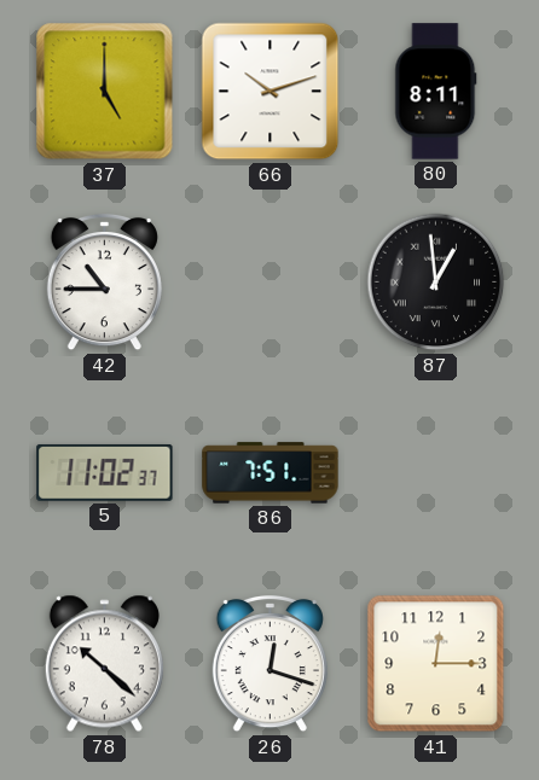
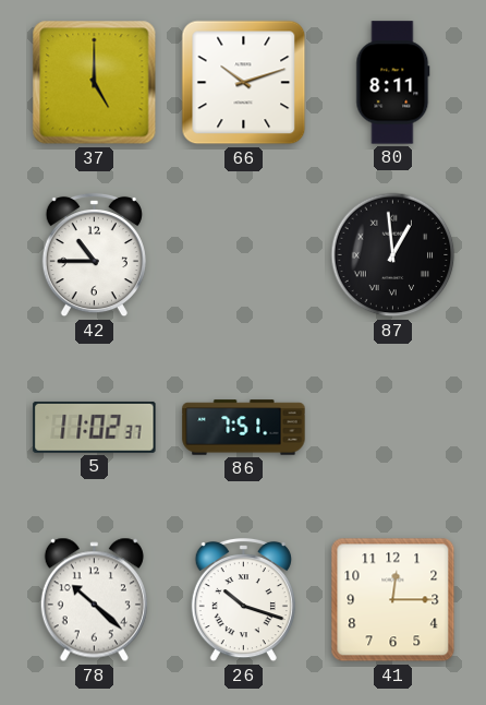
26: 12:18 -> 10:18 (243, 600)
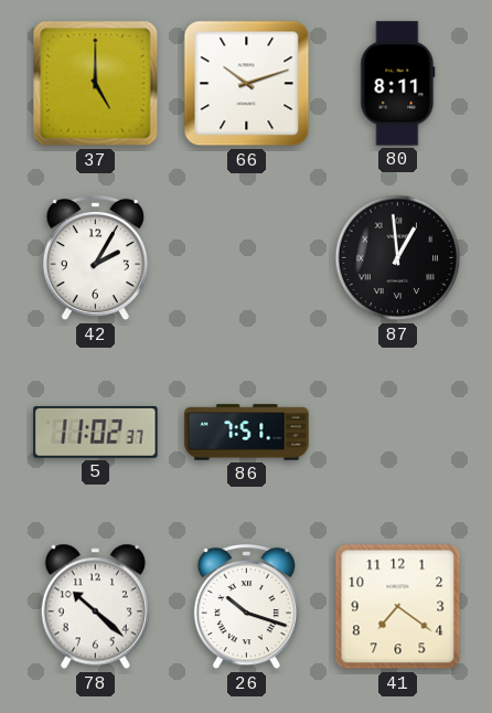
42: 10:45 -> 2:05 (95, 258)
41: 12:15 -> 7:21 (398, 607)
